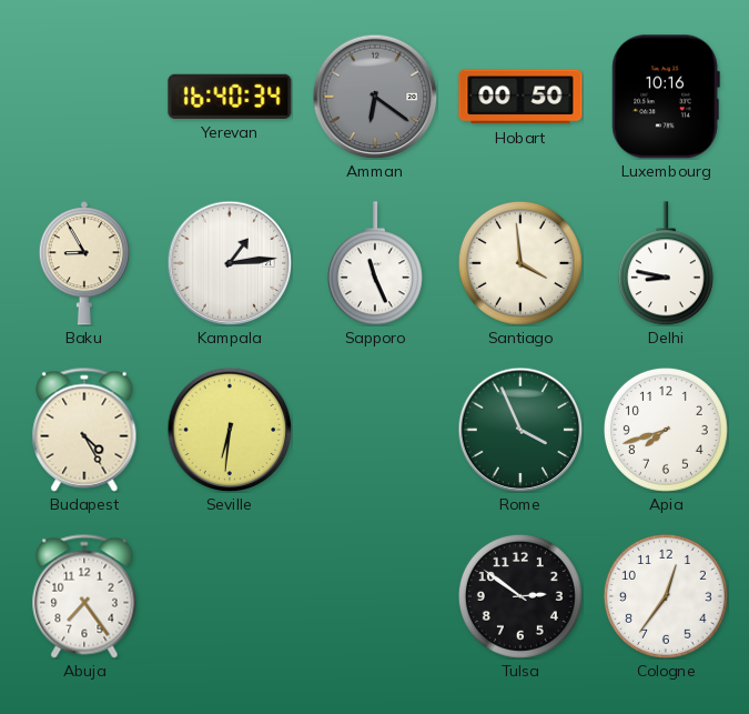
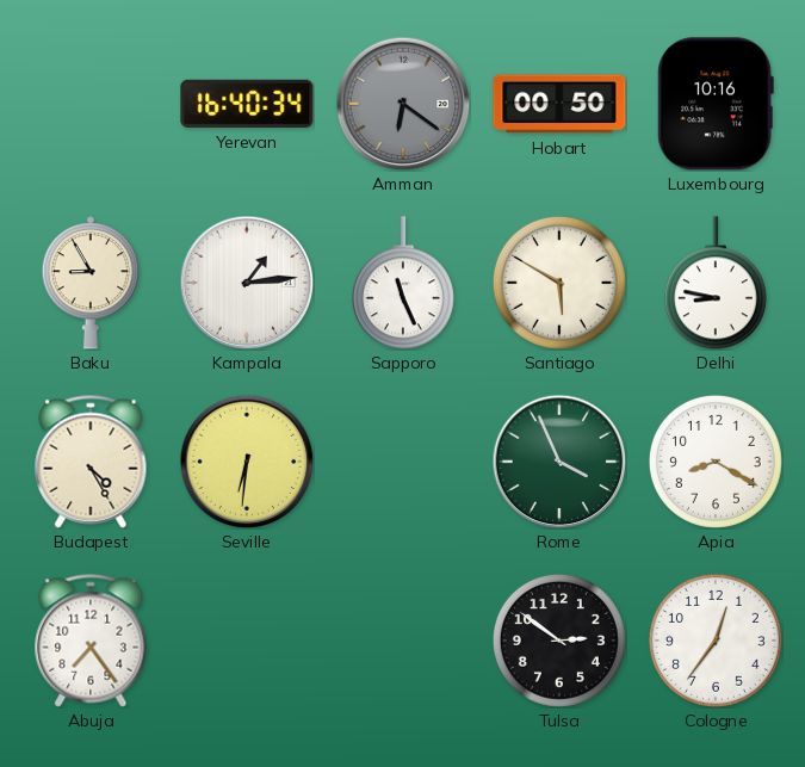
Santiago: 3:59 -> 5:50 (559, 283)
Apia: 7:42 -> 8:20 (716, 462)
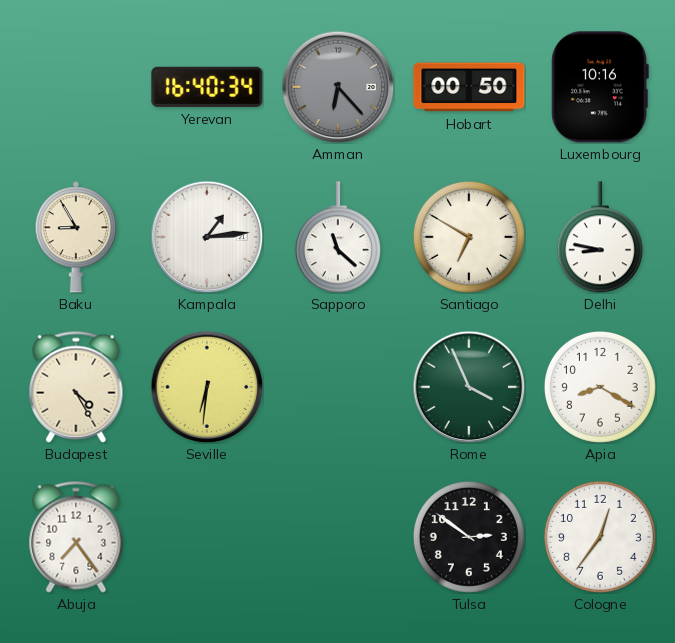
Amman: 6:21 -> 6:23 (338, 87)
Sapporo: 11:26 -> 11:22 (338, 237)
Santiago: 5:50 -> 6:50 (469, 237)
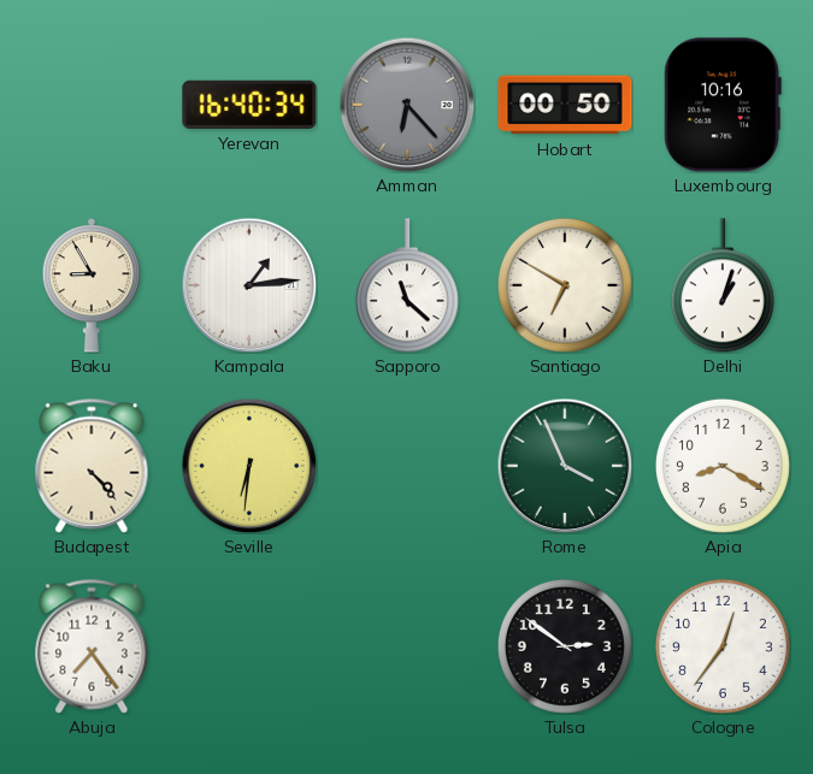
Delhi: 8:47 -> 1:03 (723, 285)
Budapest: 4:25 -> 4:23 (92, 466)
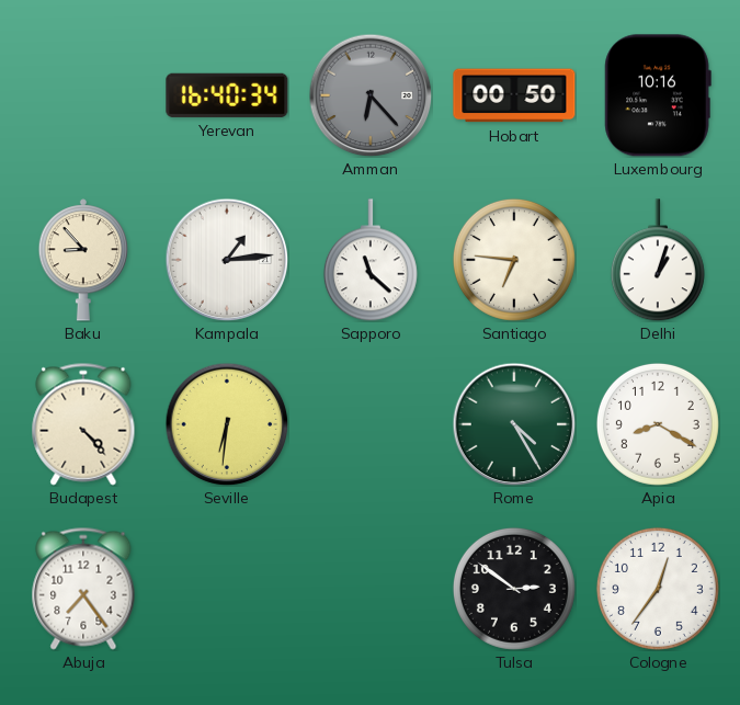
Baku: 8:55 -> 8:53 (82, 260)
Santiago: 6:50 -> 6:46 (514, 260)
Rome: 3:56 -> 4:25 (514, 424)
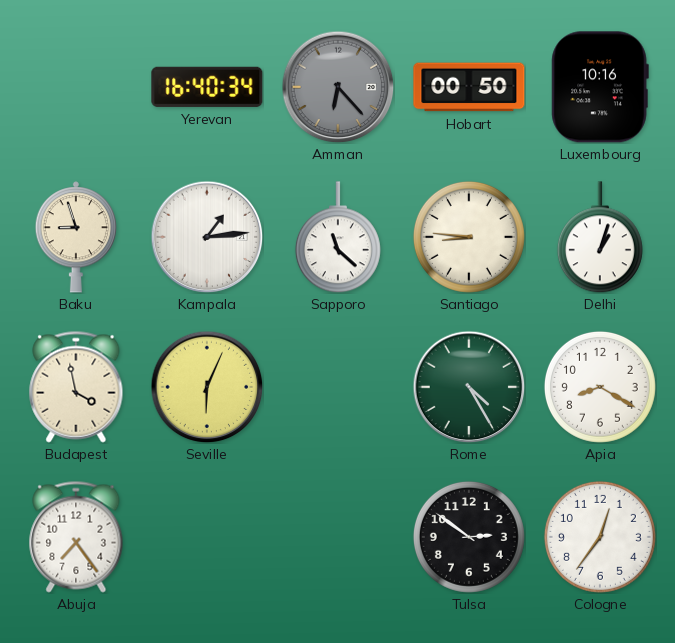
Baku: 8:53 -> 8:57 (75, 237)
Santiago: 6:46 -> 8:46 (469, 237)
Budapest: 4:23 -> 3:58 (76, 387)
Seville: 6:31 -> 6:04 (207, 387)
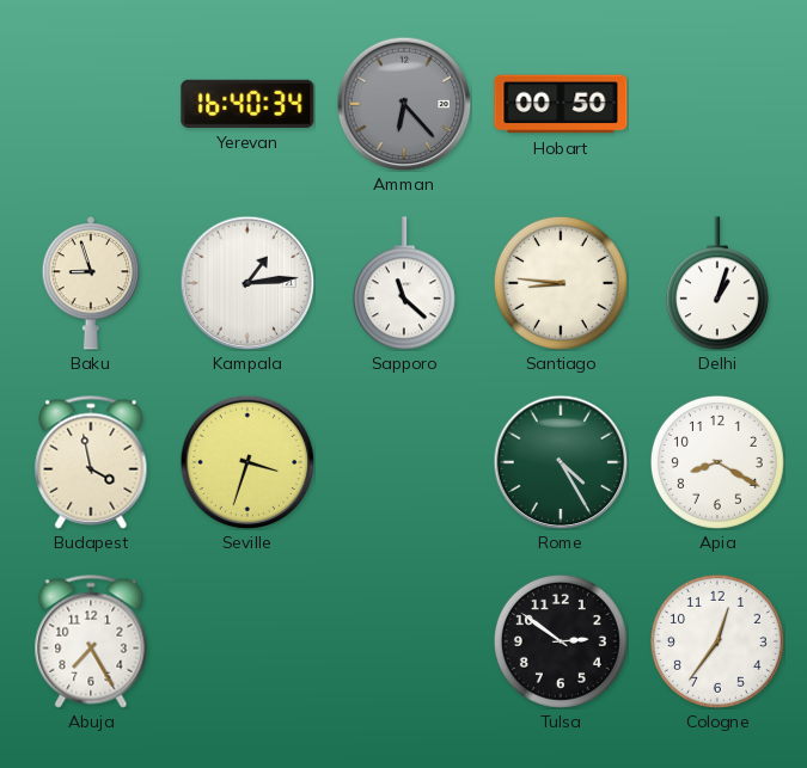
Luxembourg: 10:16 -> none (600, 87)
Seville: 6:04 -> 3:33 (247, 462)
Abuja: 7:24 -> 7:25 (91, 641)
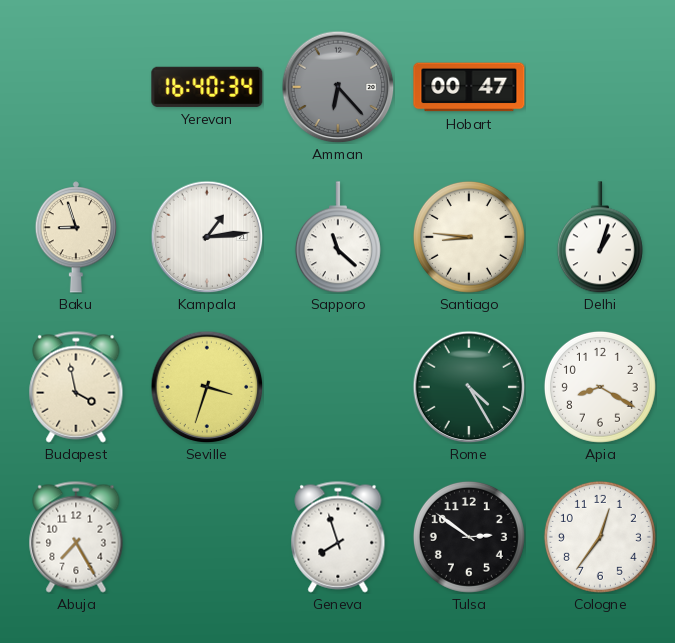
Hobart: 00:50 -> 00:47 (469, 87)
Geneva: none -> 7:57 (338, 537)
